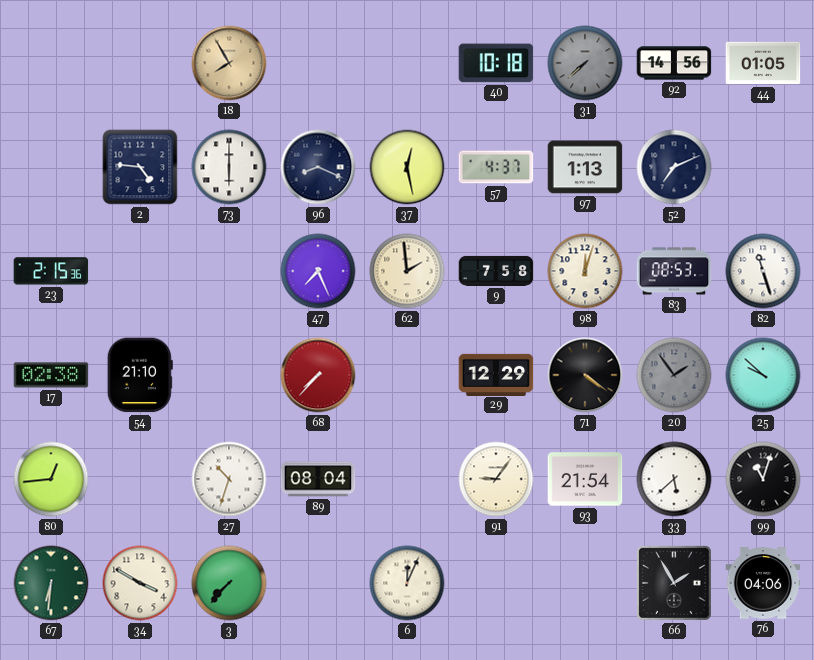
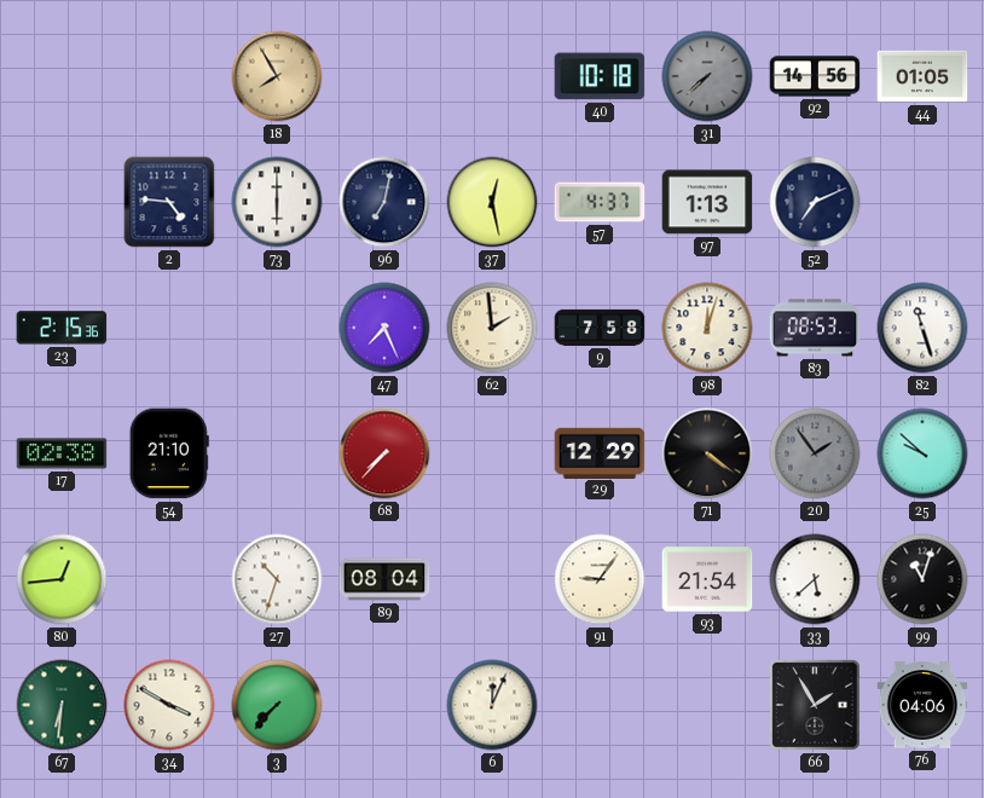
96: 8:19 -> 7:02 (384, 202)
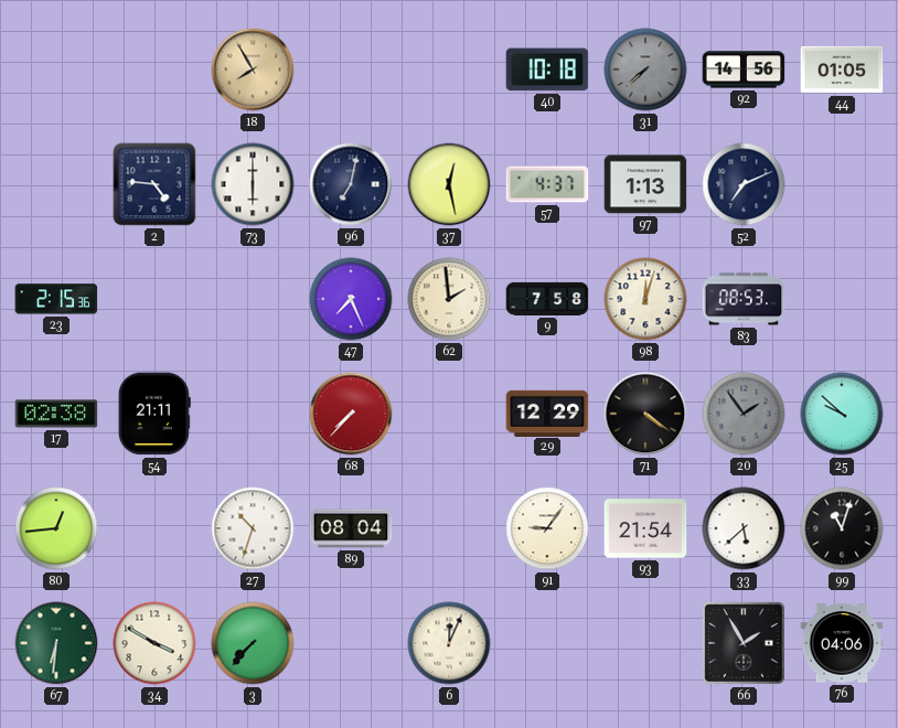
82: 11:27 -> none (922, 328)
54: 21:10 -> 21:11 (154, 414)
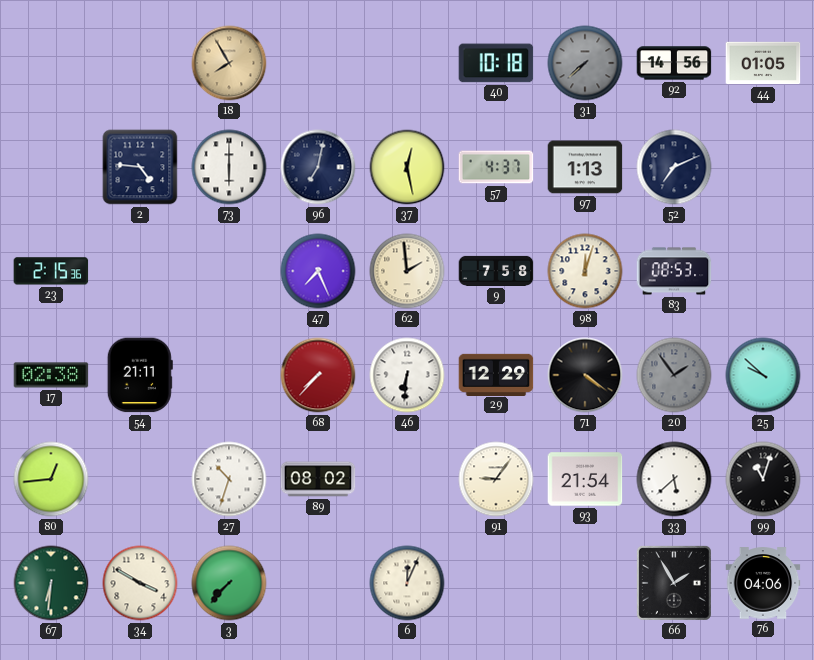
46: none -> 6:31 (407, 375)
89: 08:04 -> 08:02 (318, 479)
